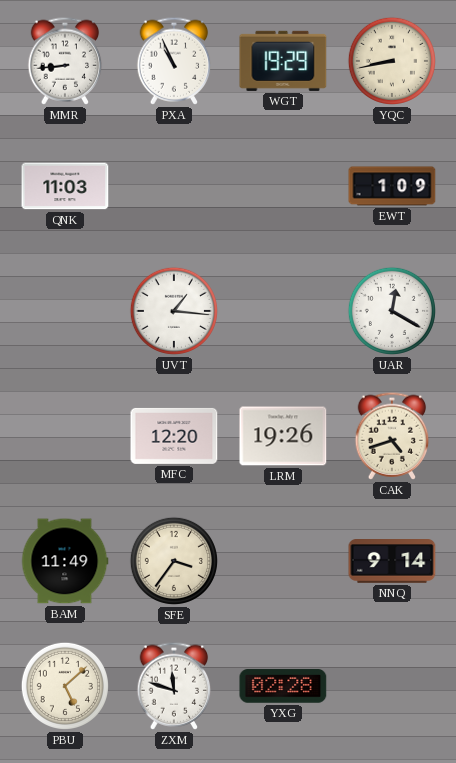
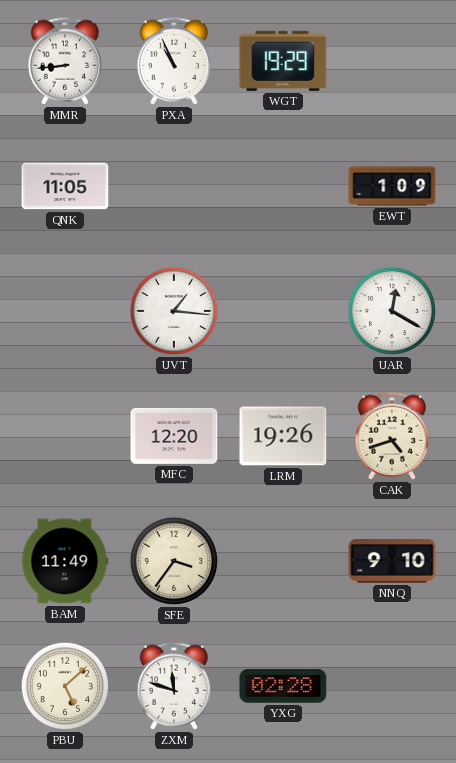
YQC: 8:43 -> none (392, 61)
QNK: 11:03 -> 11:05 (65, 186)
NNQ: 9:14 -> 9:10 (392, 562)
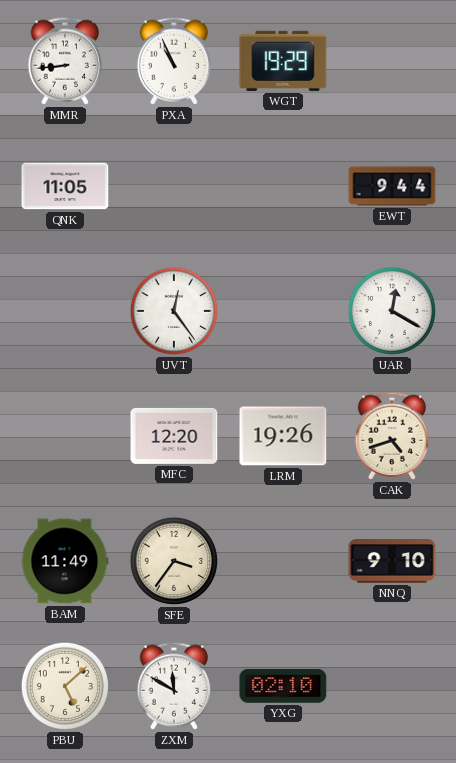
EWT: 1:09 -> 9:44 (392, 186)
UVT: 1:16 -> 12:24 (174, 311)
ZXM: 11:48 -> 11:50 (174, 686)
YXG: 02:28 -> 02:10 (283, 686)
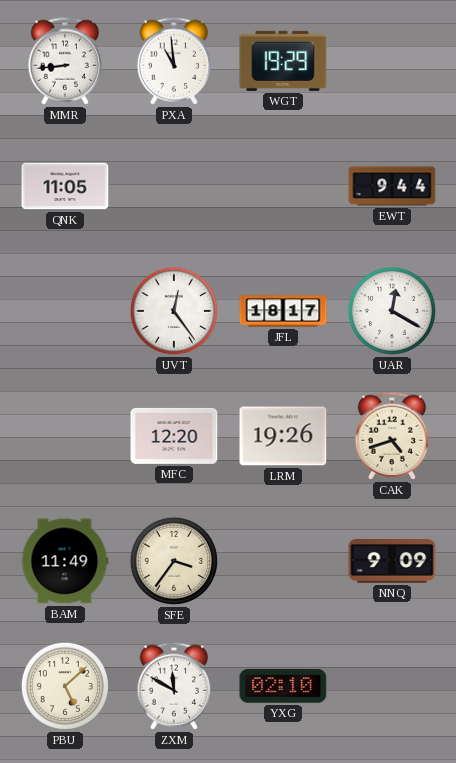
PXA: 10:56 -> 10:59 (174, 61)
JFL: none -> 18:17 (283, 311)
NNQ: 9:10 -> 9:09 (392, 562)
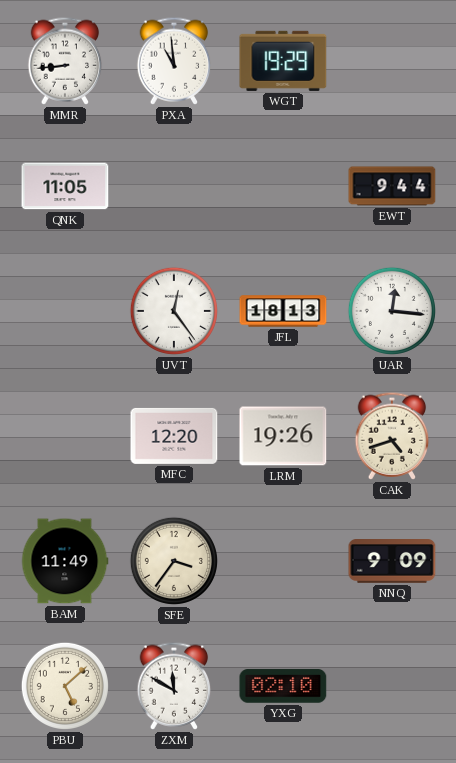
JFL: 18:17 -> 18:13 (283, 311)
UAR: 12:20 -> 12:16 (392, 311)
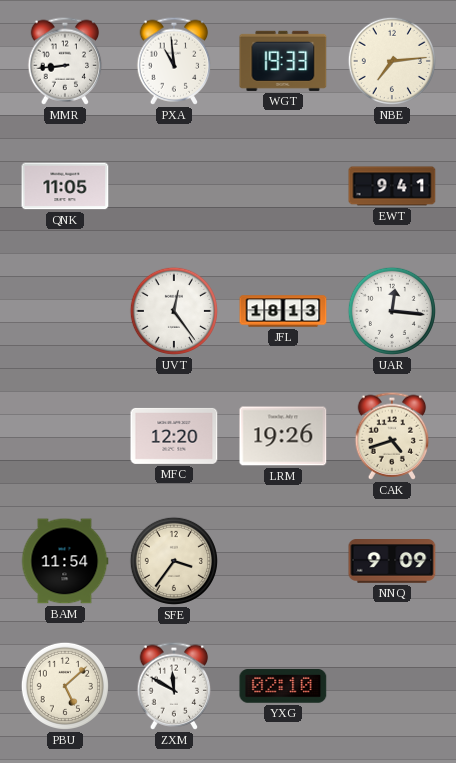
WGT: 19:29 -> 19:33 (283, 61)
NBE: none -> 7:14 (392, 61)
EWT: 9:44 -> 9:41 (392, 186)
BAM: 11:49 -> 11:54 (65, 561)
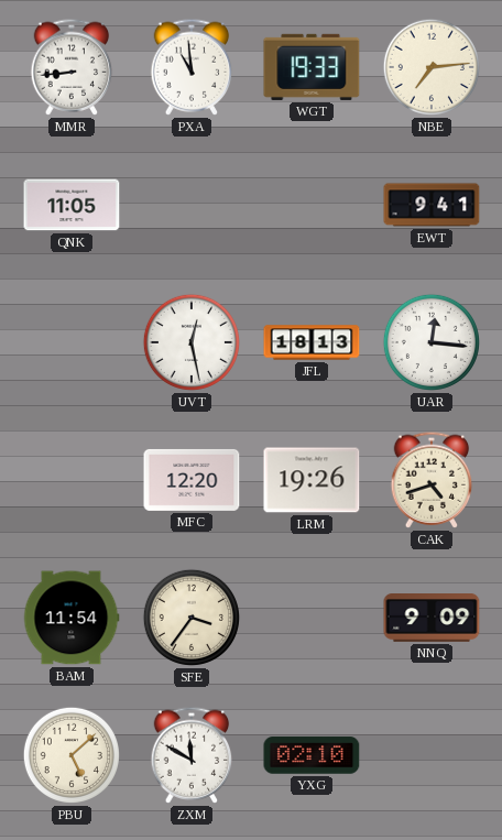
UVT: 12:24 -> 12:28 (192, 342)
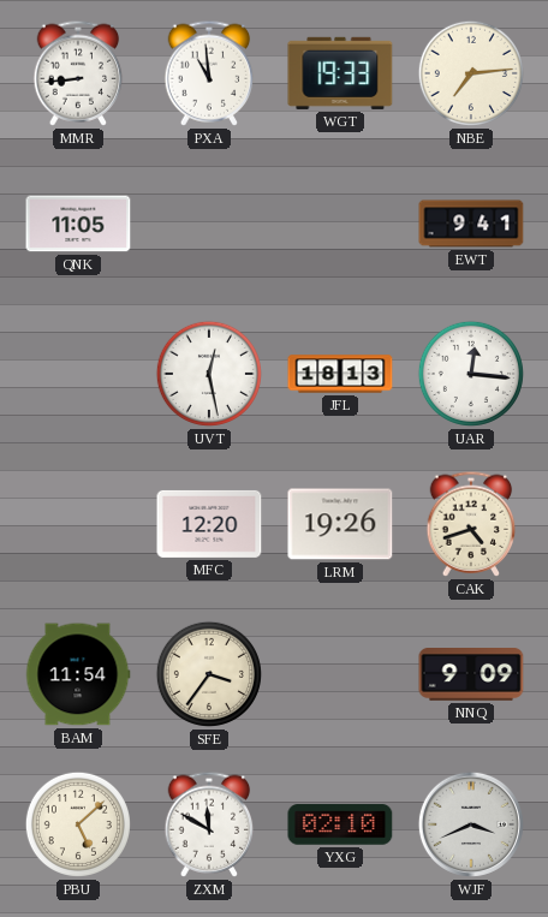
WJF: none -> 3:41 (471, 824)
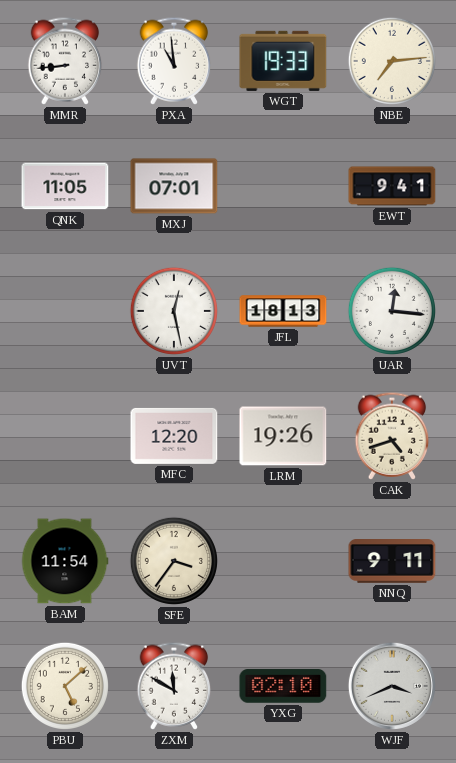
MXJ: none -> 07:01 (174, 186)
NNQ: 9:09 -> 9:11 (392, 562)
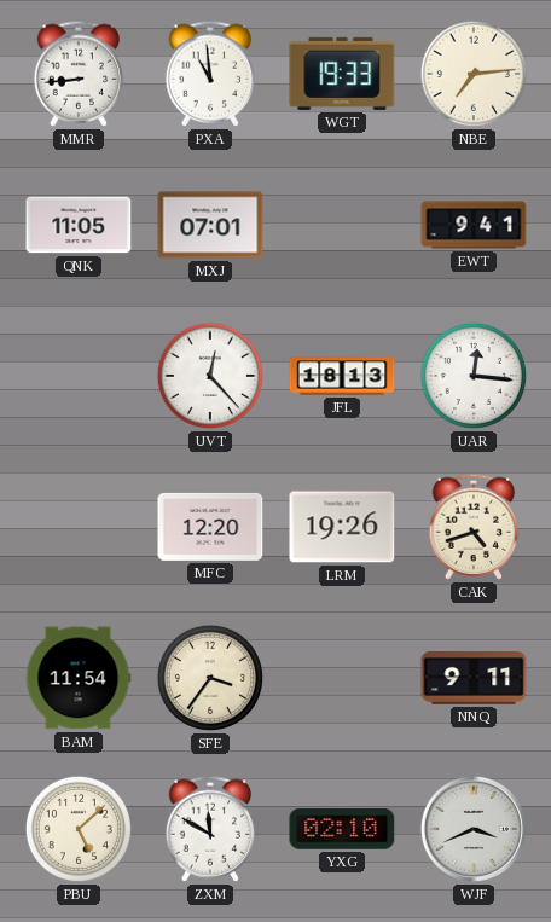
UVT: 12:28 -> 12:23 (210, 376)
